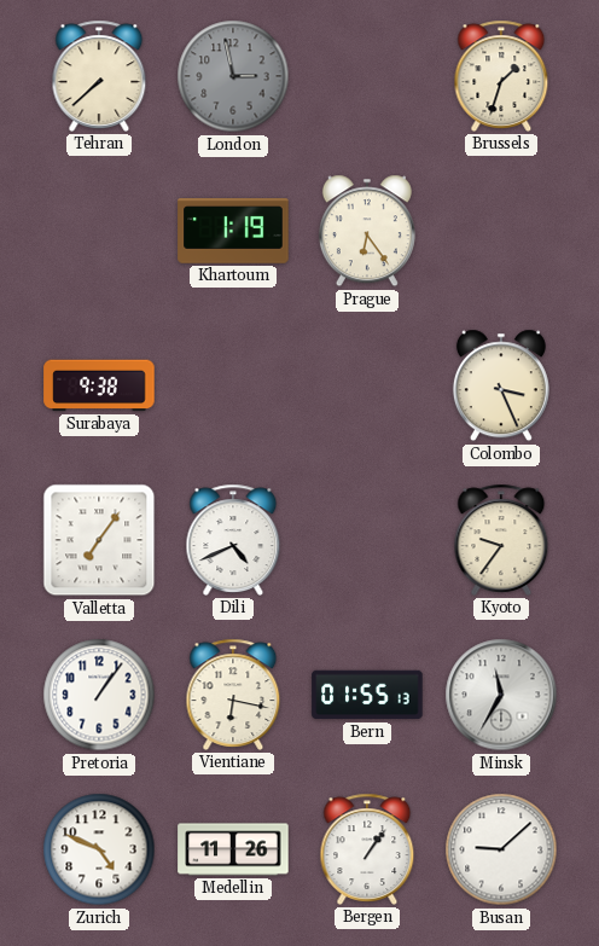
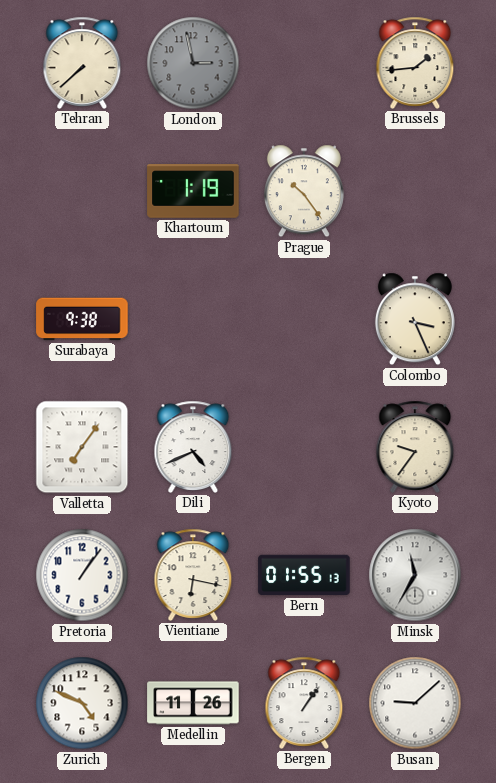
Brussels: 1:33 -> 1:44 (415, 63)
Prague: 6:24 -> 10:24 (304, 191)
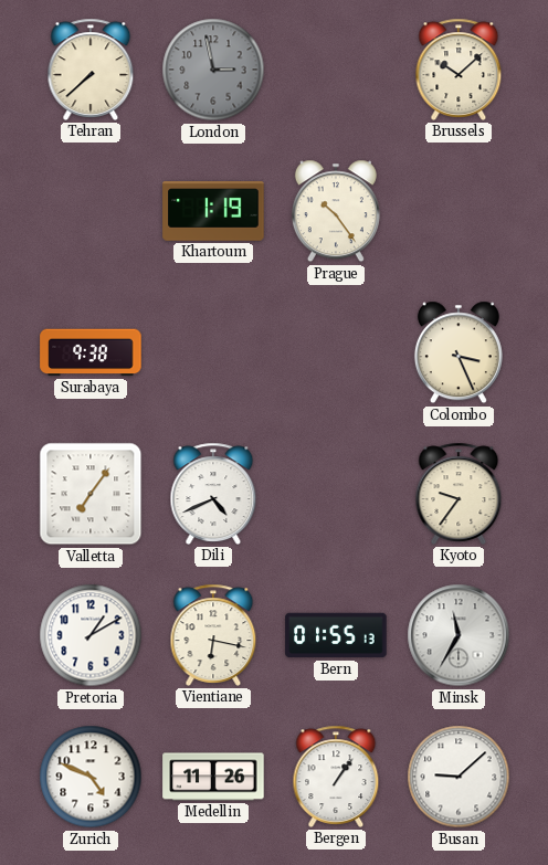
Brussels: 1:44 -> 10:08 (459, 70)
Pretoria: 1:06 -> 1:10 (91, 635)
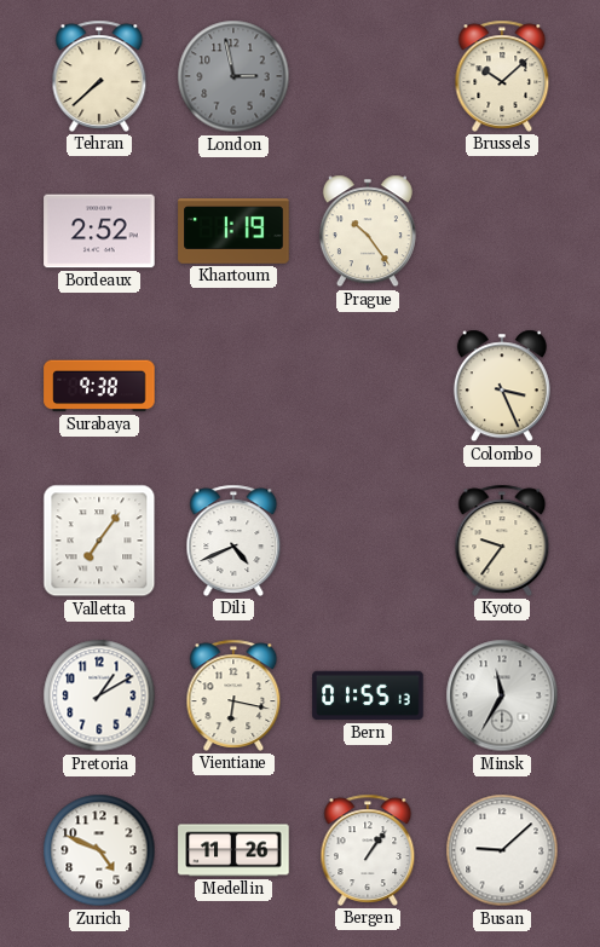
Bordeaux: none -> 2:52 (99, 231)
